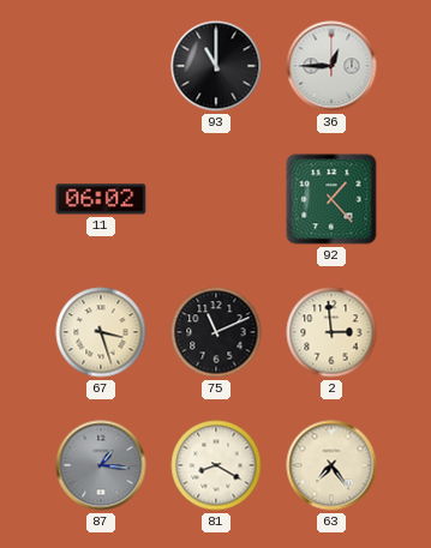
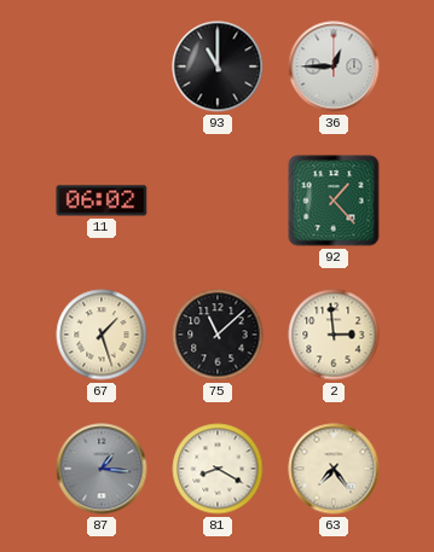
67: 3:27 -> 1:27 (102, 335)
75: 11:11 -> 11:08 (218, 335)
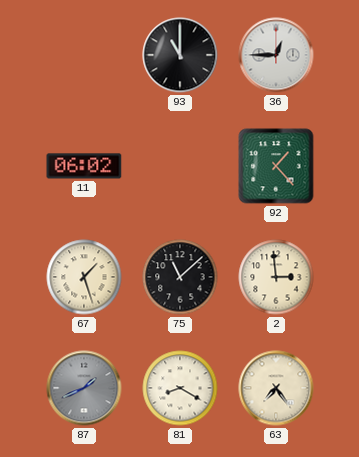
87: 1:16 -> 1:41 (84, 388)
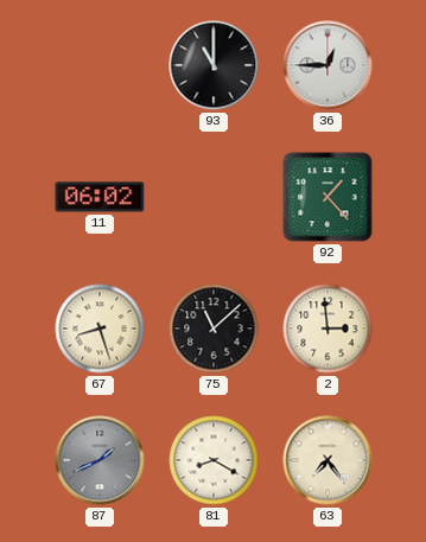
67: 1:27 -> 8:27 (100, 329)
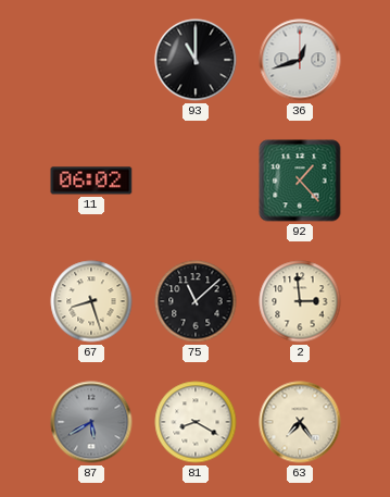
36: 12:45 -> 12:42 (300, 60)
87: 1:41 -> 5:40 (91, 422)
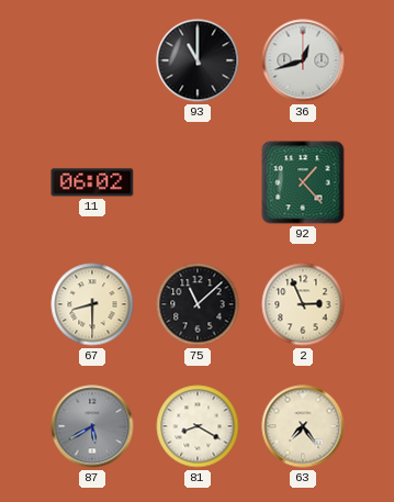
67: 8:27 -> 8:30 (92, 304)
2: 2:59 -> 2:56 (303, 304)
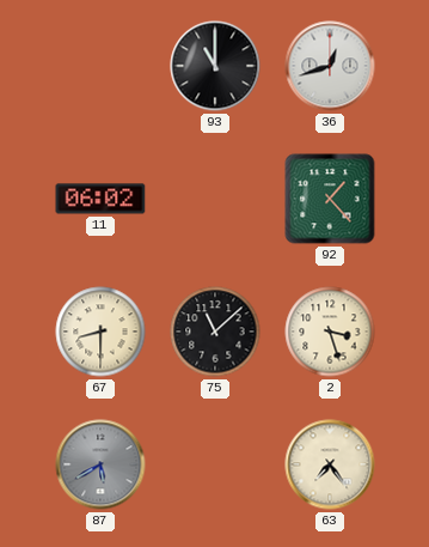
2: 2:56 -> 3:27 (330, 332)
81: 8:20 -> none (198, 426)
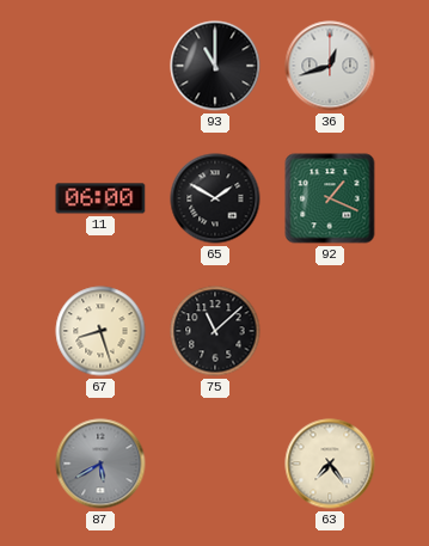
11: 06:02 -> 06:00 (100, 198)
65: none -> 1:50 (215, 198)
92: 1:23 -> 1:19 (330, 198)
67: 8:30 -> 8:27 (100, 331)
2: 3:27 -> none (330, 332)
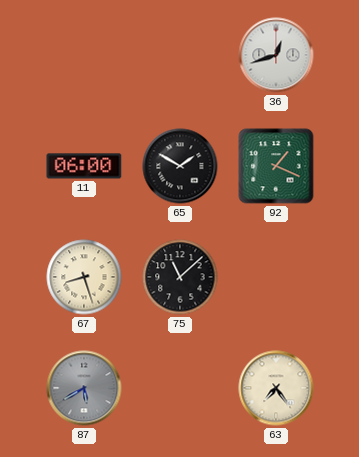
93: 11:00 -> none (215, 66)
